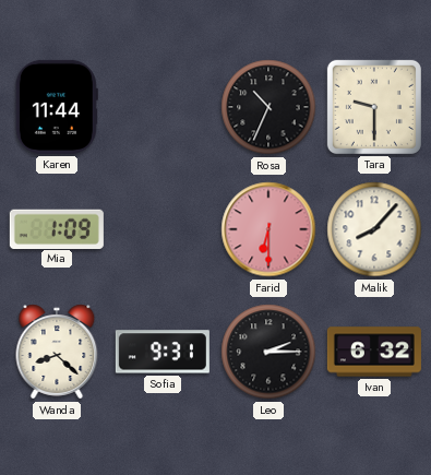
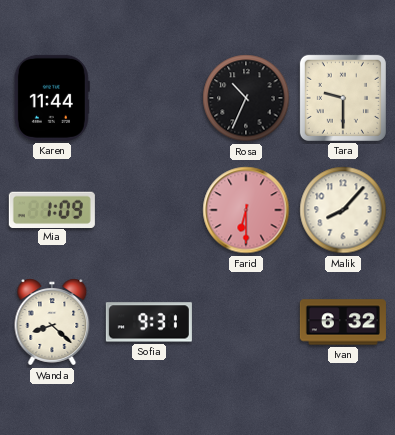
Leo: 2:15 -> none (268, 352)
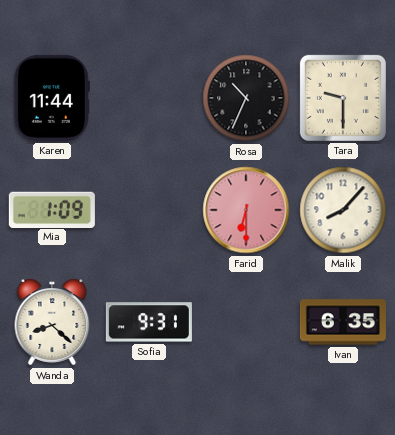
Ivan: 6:32 -> 6:35 (343, 322)
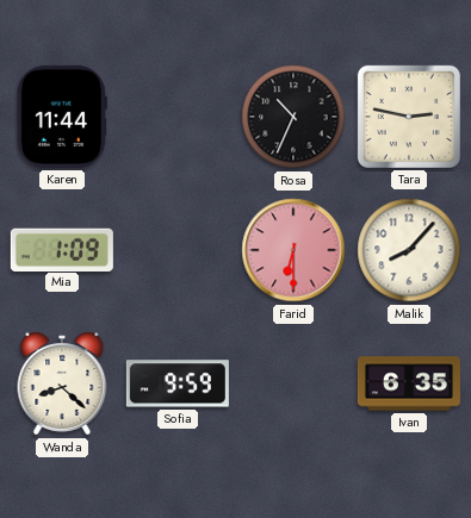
Tara: 9:30 -> 2:47 (409, 117)
Sofia: 9:31 -> 9:59 (178, 383)
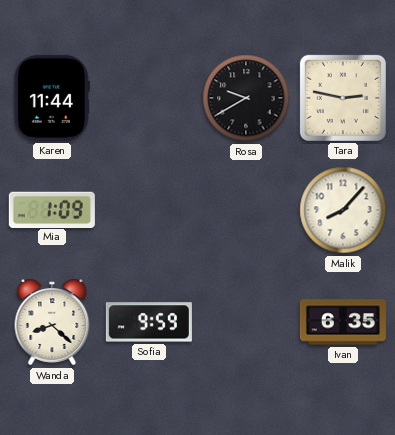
Rosa: 10:34 -> 9:40 (246, 98)
Farid: 6:30 -> none (293, 250)
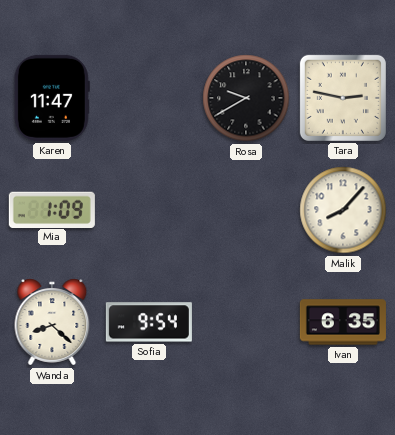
Karen: 11:44 -> 11:47 (52, 98)
Sofia: 9:59 -> 9:54 (149, 322)
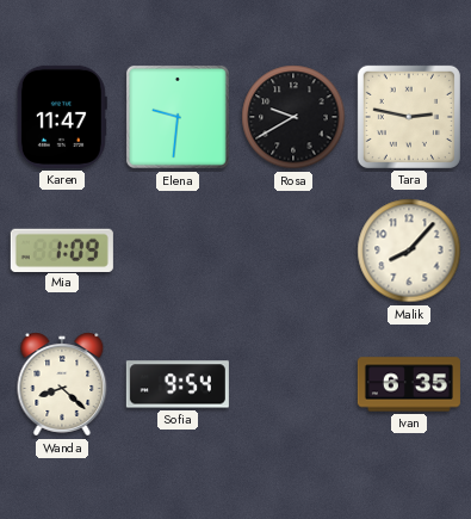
Elena: none -> 9:31 (178, 117)
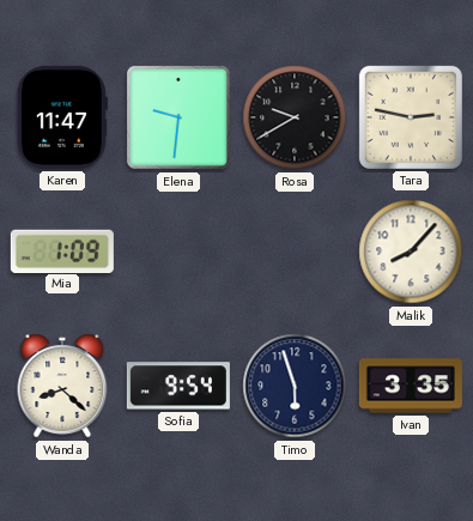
Timo: none -> 5:57 (295, 386)
Ivan: 6:35 -> 3:35 (411, 386)
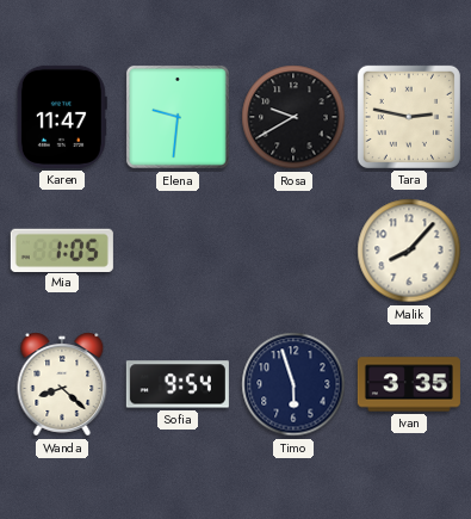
Mia: 1:09 -> 1:05 (62, 249)
